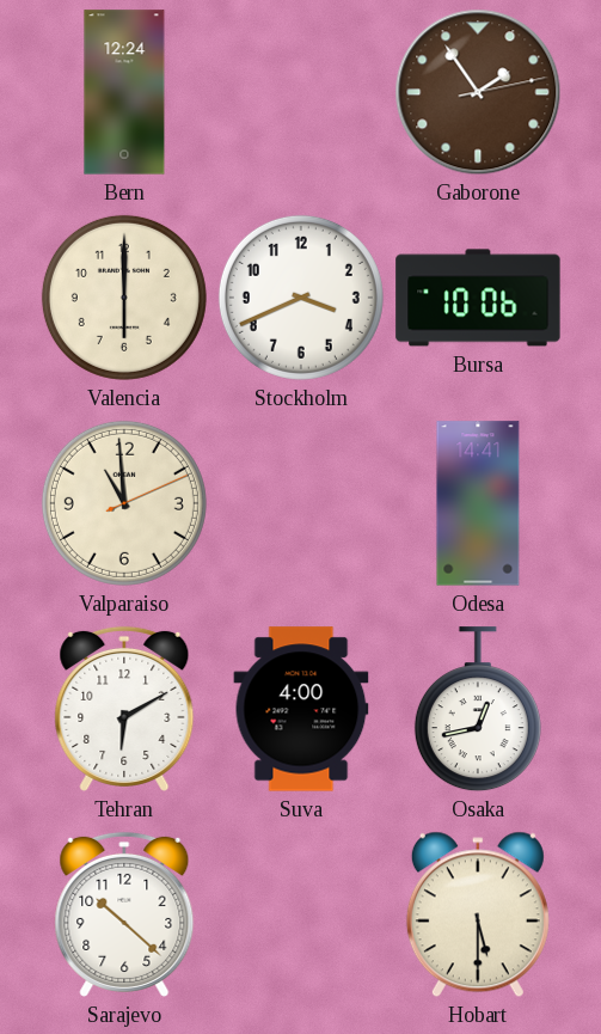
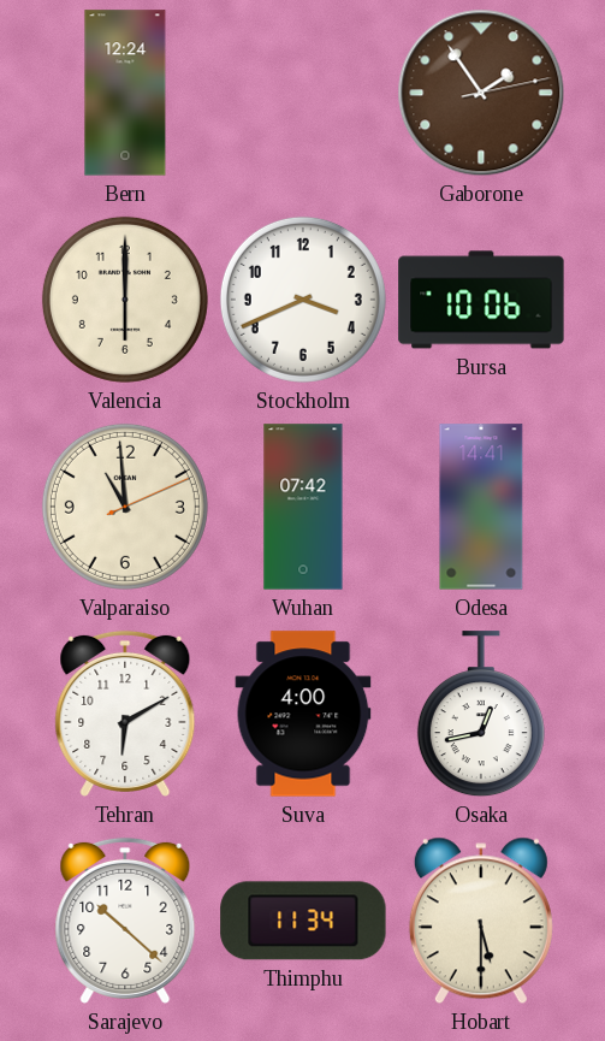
Wuhan: none -> 07:42 (303, 507)
Thimphu: none -> 11:34 (303, 921)
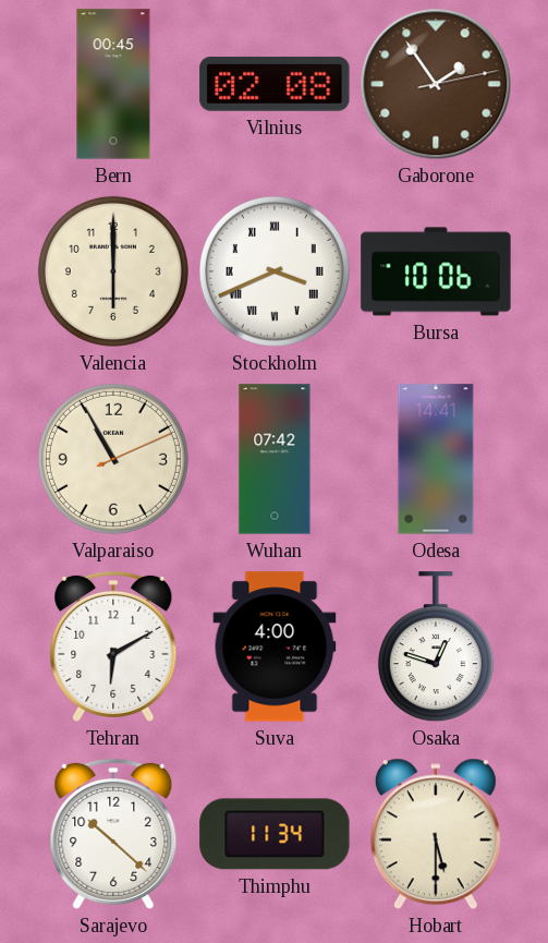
Bern: 12:24 -> 00:45 (113, 84)
Vilnius: none -> 02:08 (275, 84)
Stockholm numerals: Arabic -> Roman (275, 271)
Valparaiso: 10:59 -> 10:55 (113, 459)
Osaka: 12:43 -> 12:48 (436, 648)
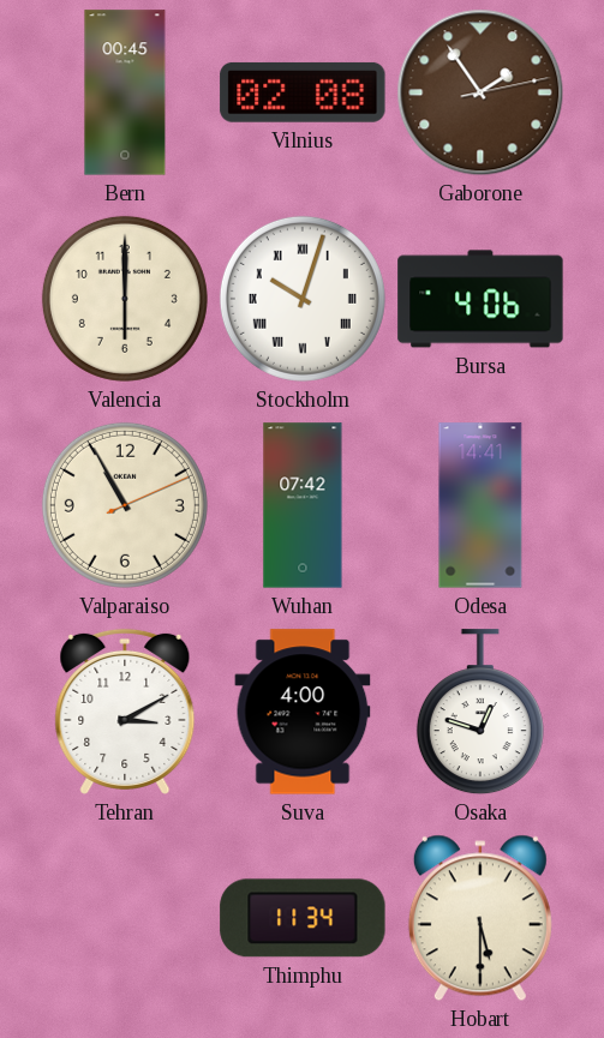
Stockholm: 3:41 -> 10:03 (303, 299)
Bursa: 10:06 -> 4:06 (480, 299)
Tehran: 6:10 -> 3:10 (125, 712)
Sarajevo: 10:22 -> none (113, 834)
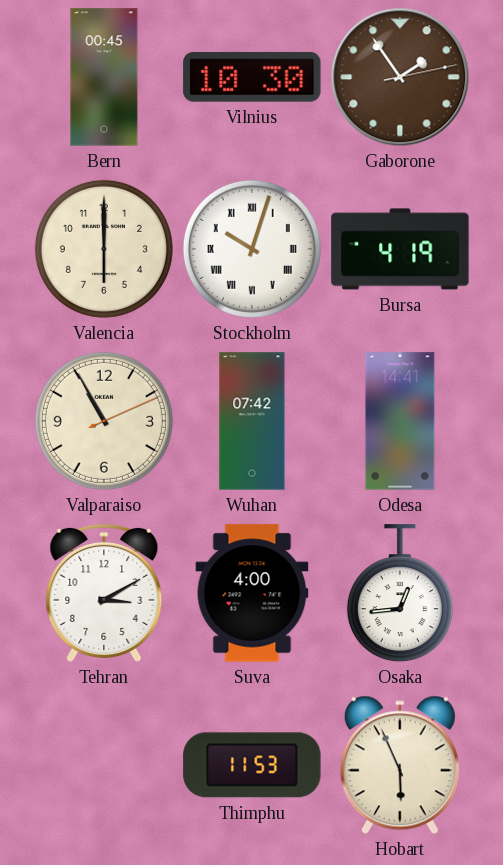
Vilnius: 02:08 -> 10:30 (252, 77)
Bursa: 4:06 -> 4:19 (400, 249)
Osaka: 12:48 -> 12:44 (400, 594)
Thimphu: 11:34 -> 11:53 (252, 765)
Hobart: 5:30 -> 5:56 (400, 765)
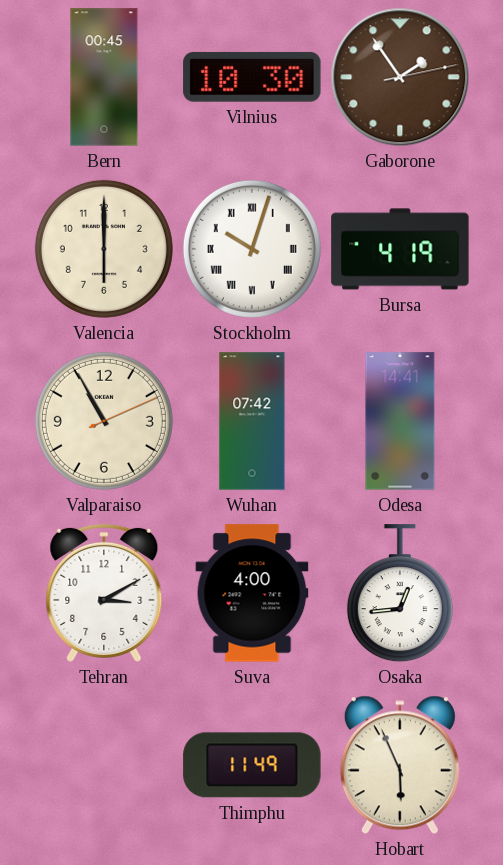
Thimphu: 11:53 -> 11:49 (252, 765)
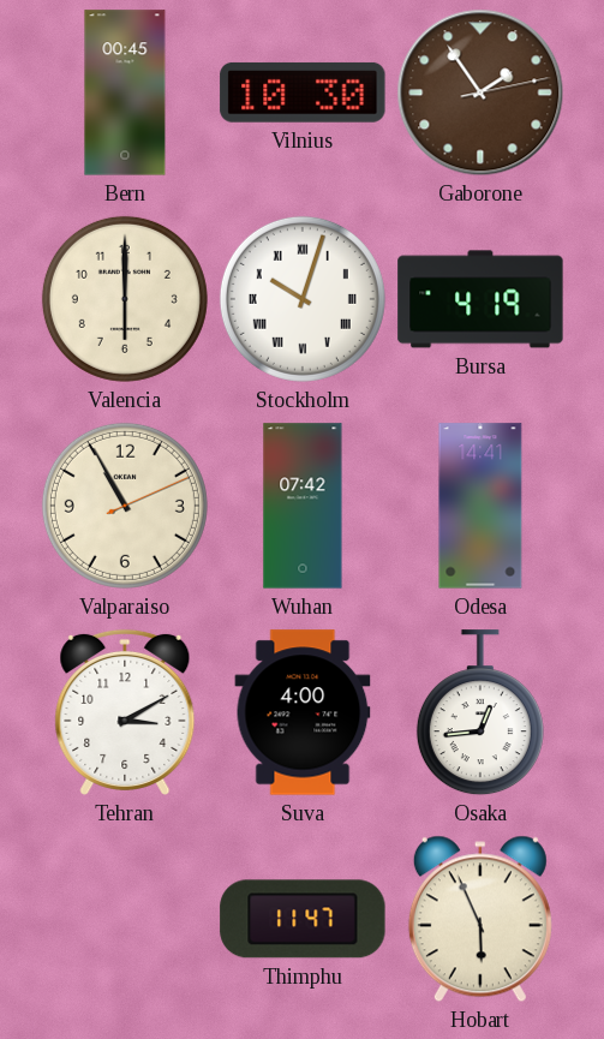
Thimphu: 11:49 -> 11:47 (303, 919)
